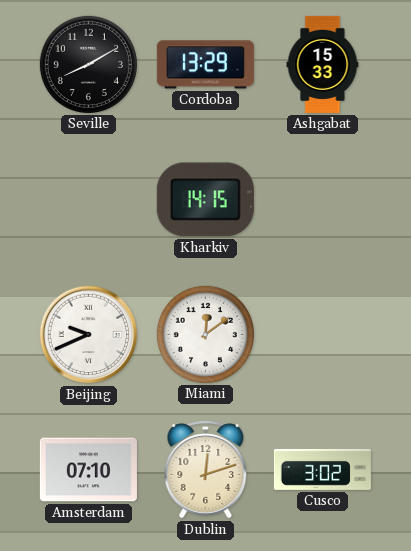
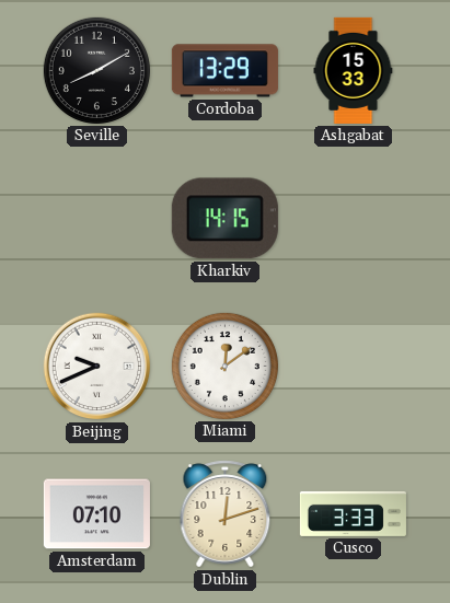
Cusco: 3:02 -> 3:33 (353, 513)
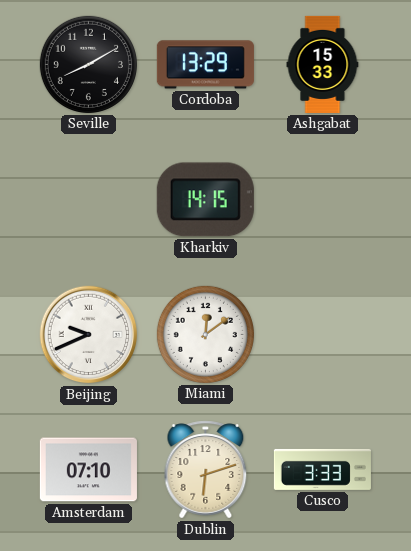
Dublin: 12:12 -> 6:12 (206, 470)
